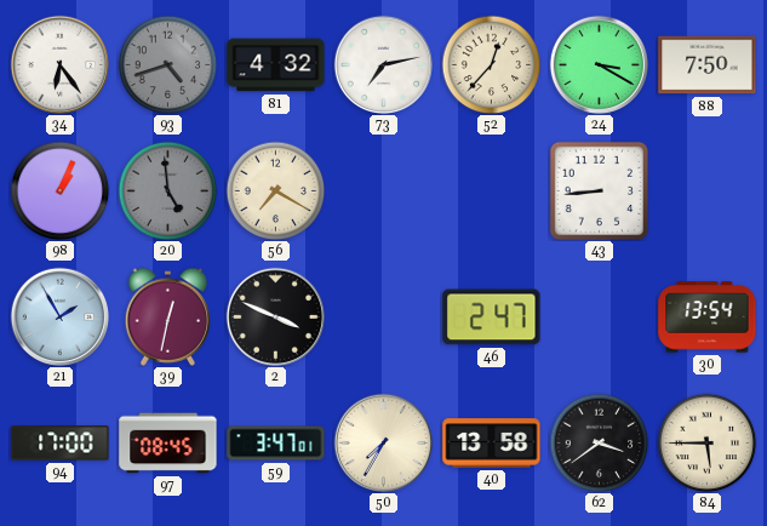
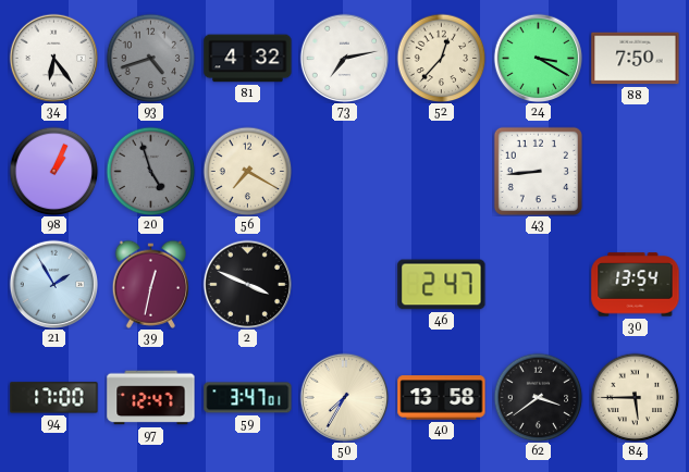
20: 4:59 -> 4:57 (150, 171)
97: 08:45 -> 12:47 (151, 398)
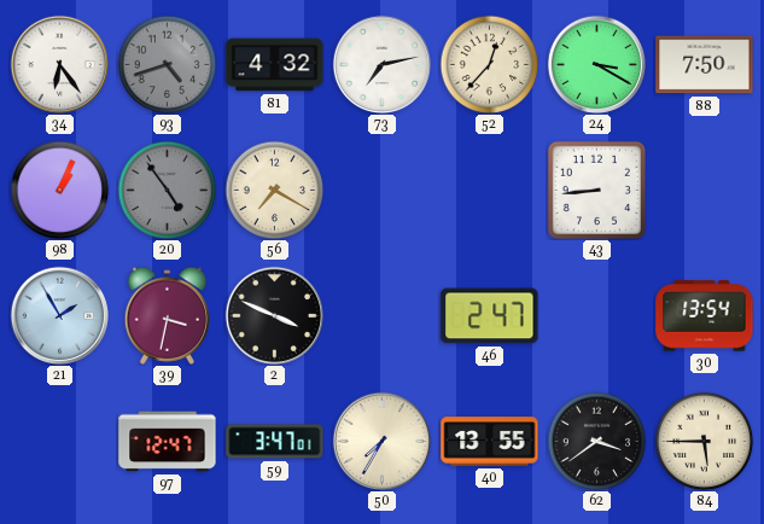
20: 4:57 -> 4:54 (167, 190)
39: 12:32 -> 3:32 (167, 315)
94: 17:00 -> none (54, 398)
40: 13:58 -> 13:55 (490, 442)
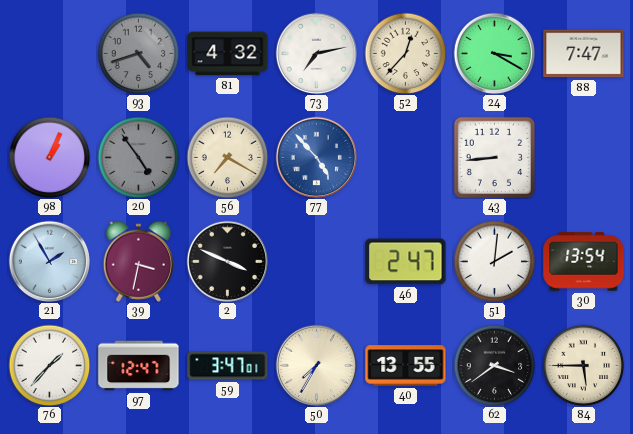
34: 6:24 -> none (59, 64)
88: 7:50 -> 7:47 (584, 54)
77: none -> 4:53 (316, 157)
51: none -> 2:01 (494, 261)
76: none -> 1:37 (49, 365)
